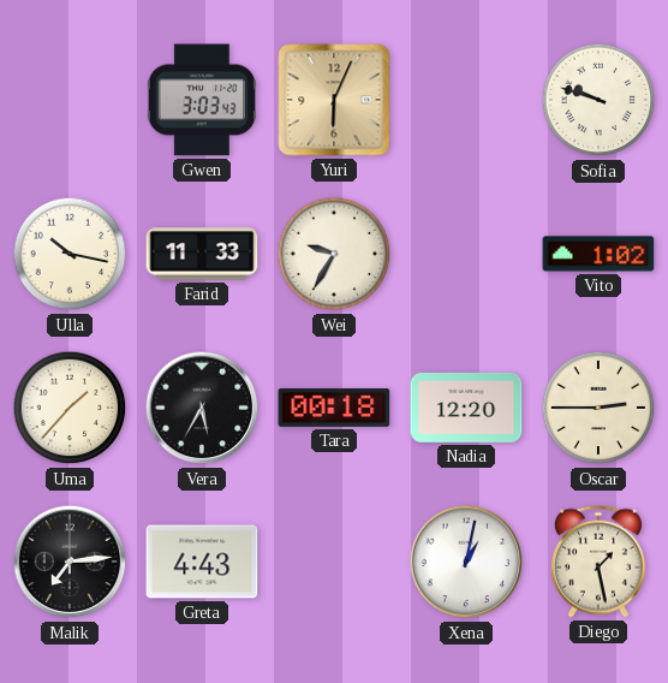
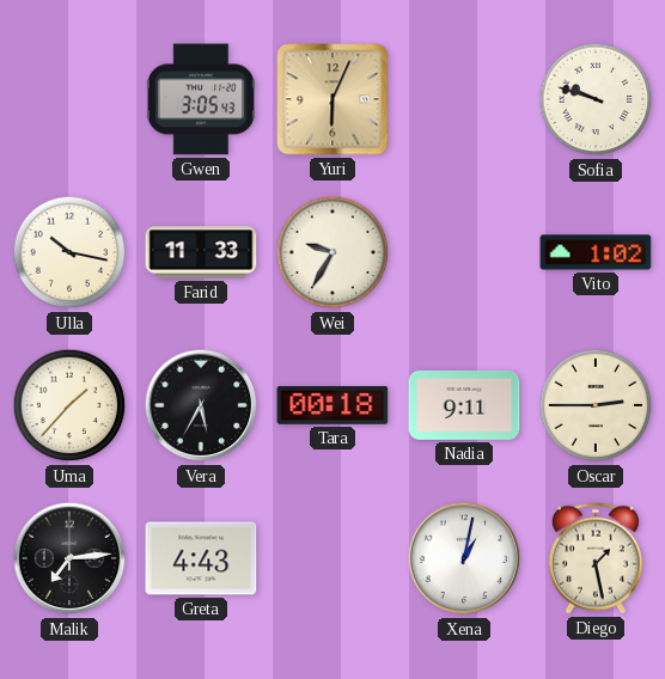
Gwen: 3:03 -> 3:05 (201, 99)
Nadia: 12:20 -> 9:11 (464, 405)
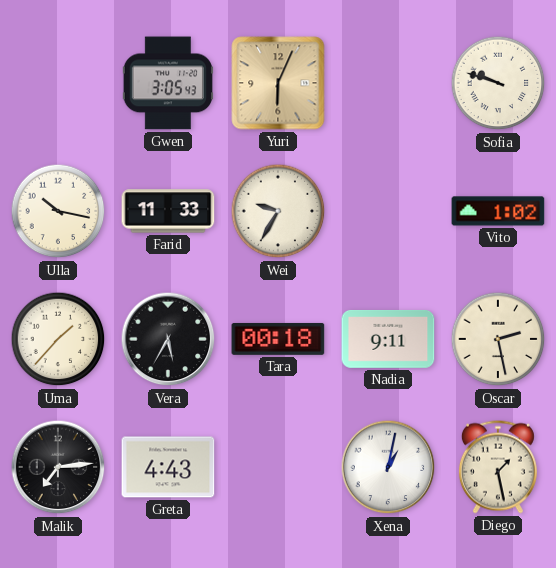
Oscar: 2:45 -> 2:28 (498, 339)
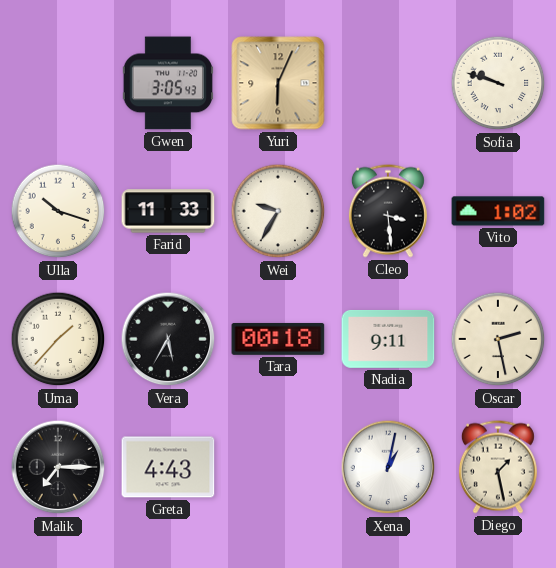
Ulla: 10:17 -> 10:18 (58, 211)
Cleo: none -> 3:29 (388, 211)
Malik: 7:14 -> 7:15 (58, 467)
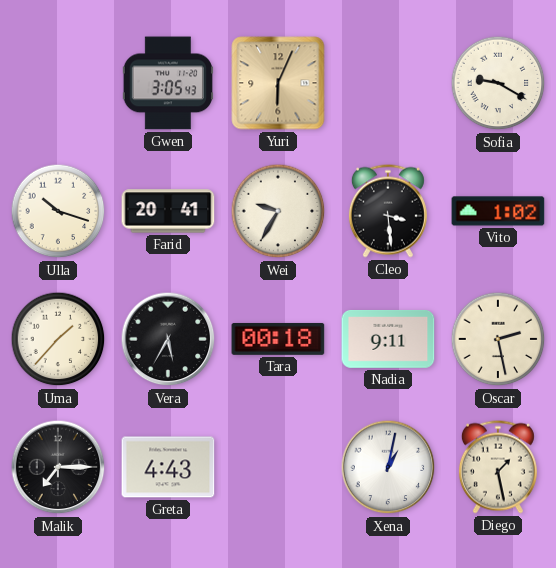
Sofia: 9:48 -> 9:20 (498, 83)
Farid: 11:33 -> 20:41 (168, 211)
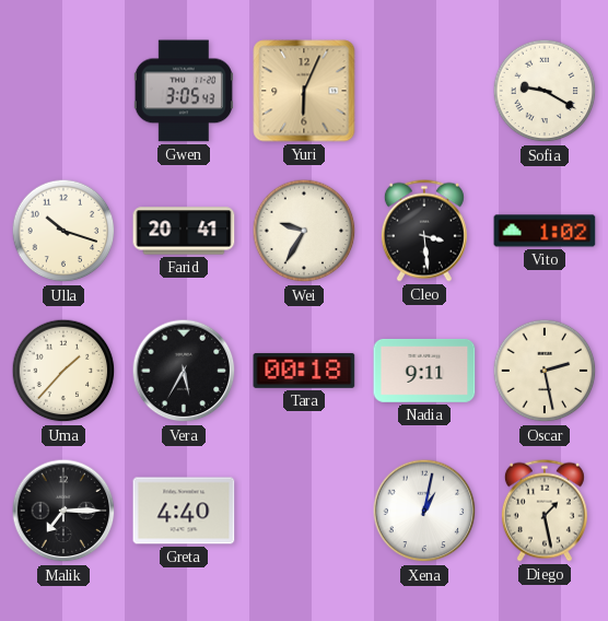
Greta: 4:43 -> 4:40 (184, 511)
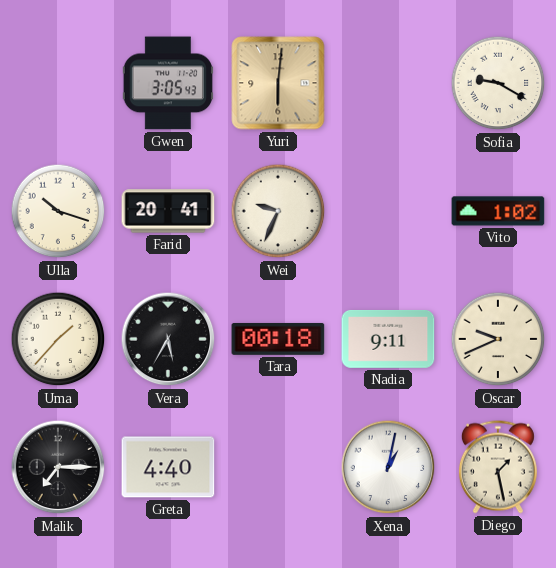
Yuri: 6:04 -> 6:01 (278, 83)
Wei: 9:35 -> 9:34 (278, 211)
Cleo: 3:29 -> none (424, 231)
Oscar: 2:28 -> 9:41 (498, 339)
